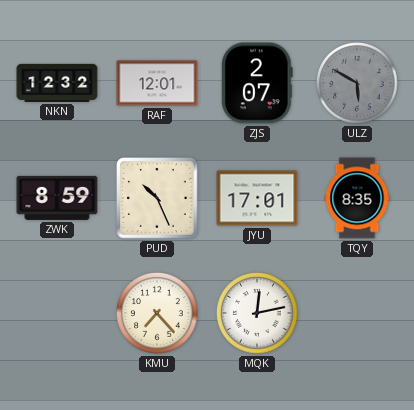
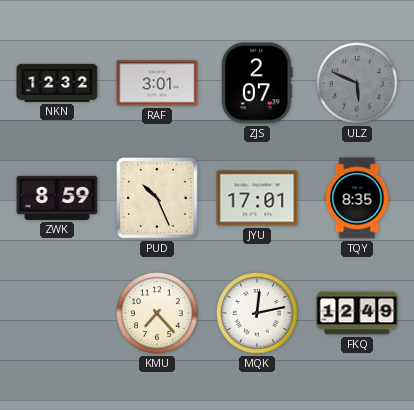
RAF: 12:01 -> 3:01 (157, 83)
ULZ: 5:50 -> 5:49 (358, 84)
FKQ: none -> 12:49 (357, 313)
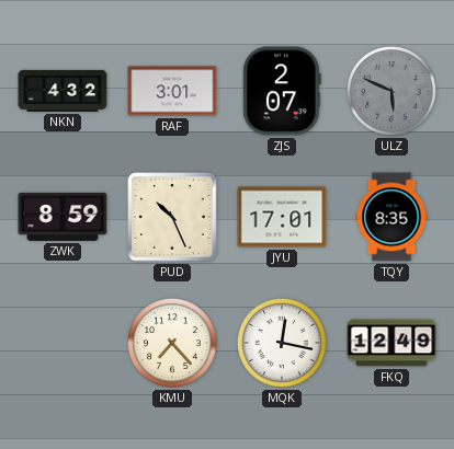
NKN: 12:32 -> 4:32 (63, 91)
MQK: 12:13 -> 12:17 (283, 344)
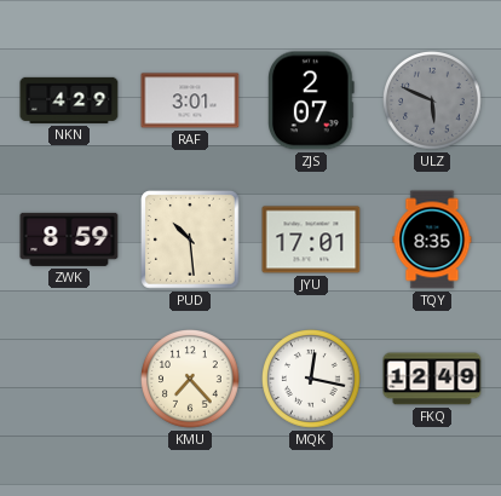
NKN: 4:32 -> 4:29 (69, 100)
PUD: 10:26 -> 10:29 (191, 241)
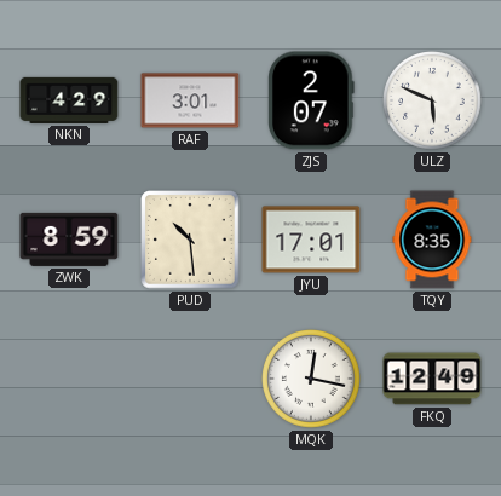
ULZ dial: grey -> white (433, 102)
KMU: 7:23 -> none (191, 380)
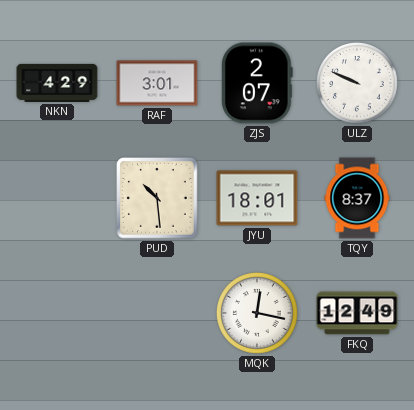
ULZ: 5:49 -> 9:49 (358, 84)
ZWK: 8:59 -> none (69, 240)
JYU: 17:01 -> 18:01 (257, 198)
TQY: 8:35 -> 8:37 (357, 198)
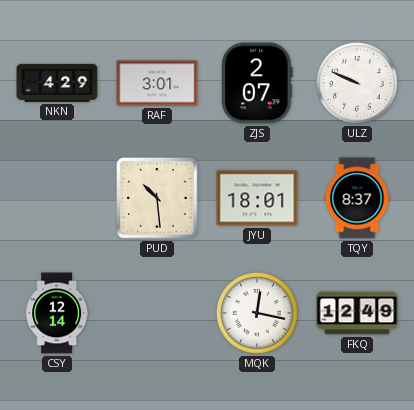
CSY: none -> 12:14 (57, 313)
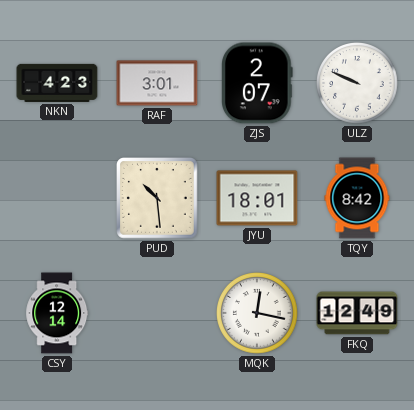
NKN: 4:29 -> 4:23 (57, 83)
TQY: 8:37 -> 8:42 (357, 198)
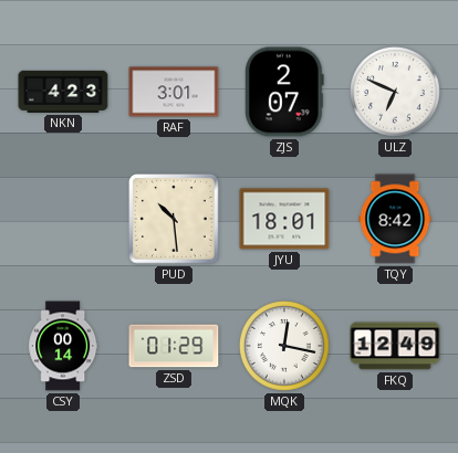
ULZ: 9:49 -> 6:49 (396, 93)
CSY: 12:14 -> 00:14 (63, 346)
ZSD: none -> 01:29 (174, 346)
